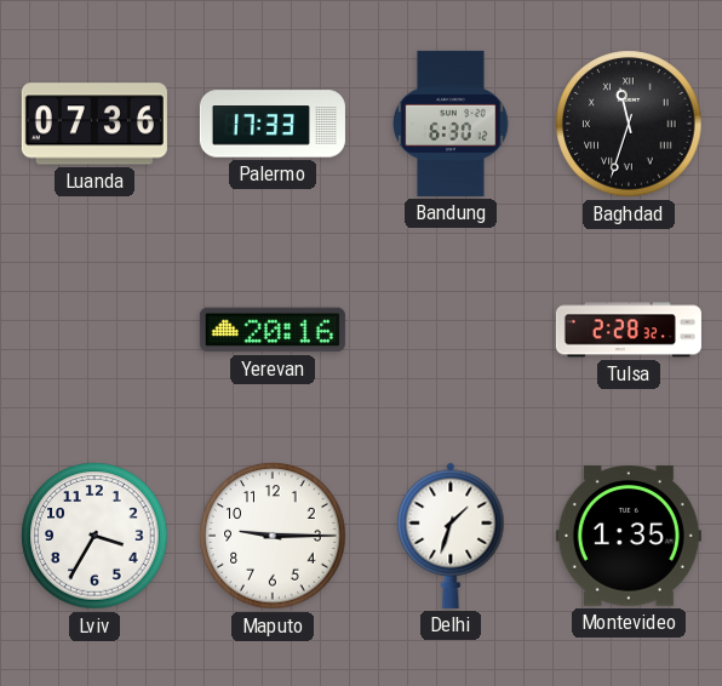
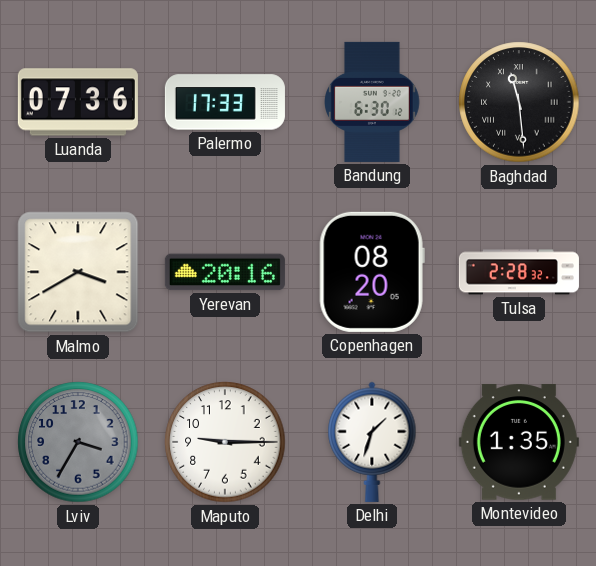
Baghdad: 11:33 -> 11:29 (519, 102)
Malmo: none -> 3:40 (78, 272)
Copenhagen: none -> 08:20 (372, 272)
Lviv dial: white -> grey (78, 442)
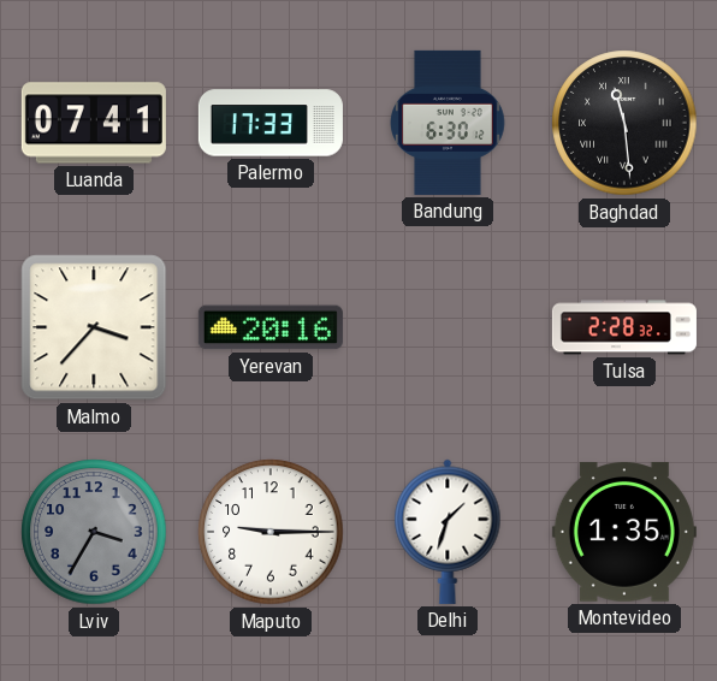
Luanda: 07:36 -> 07:41 (94, 123)
Malmo: 3:40 -> 3:37 (94, 327)
Copenhagen: 08:20 -> none (372, 272)
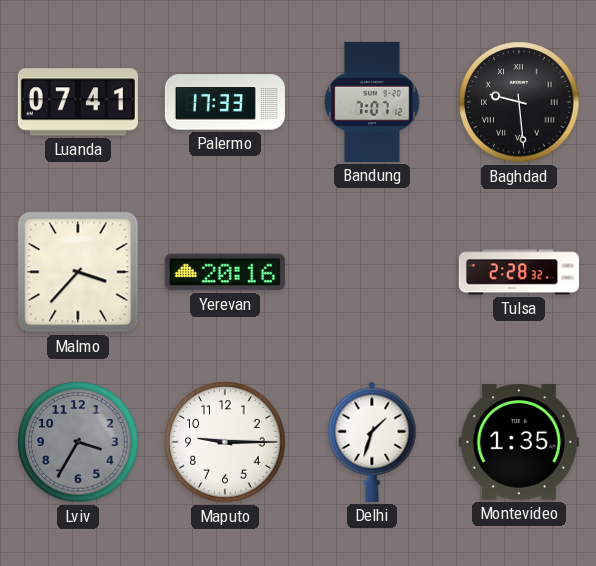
Bandung: 6:30 -> 7:07 (373, 102)
Baghdad: 11:29 -> 9:29 (519, 102)
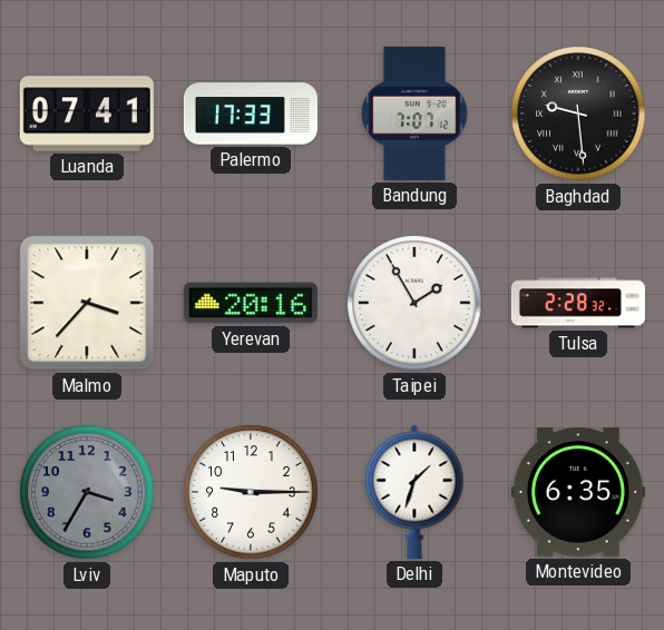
Taipei: none -> 1:55 (414, 303)
Montevideo: 1:35 -> 6:35 (578, 492)
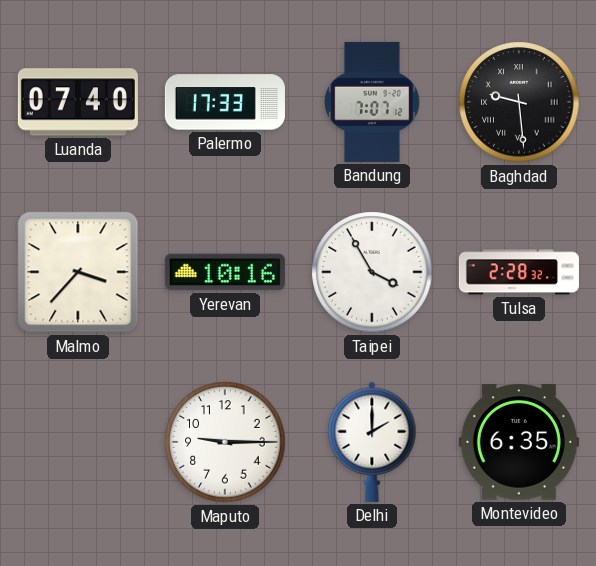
Luanda: 07:41 -> 07:40 (78, 102)
Yerevan: 20:16 -> 10:16 (225, 272)
Taipei: 1:55 -> 3:55 (372, 272)
Lviv: 3:35 -> none (87, 492)
Delhi: 1:33 -> 2:00 (372, 442)
